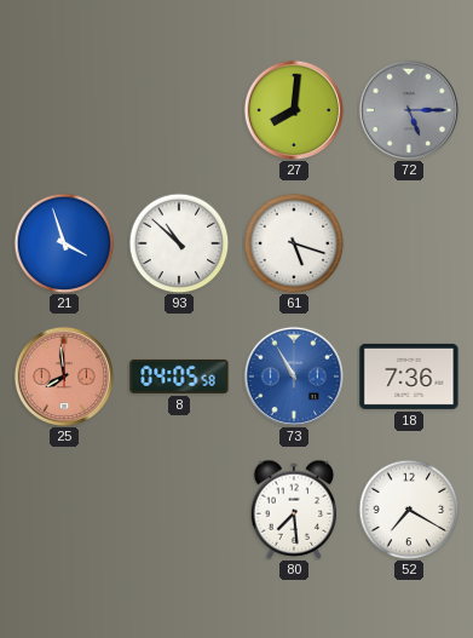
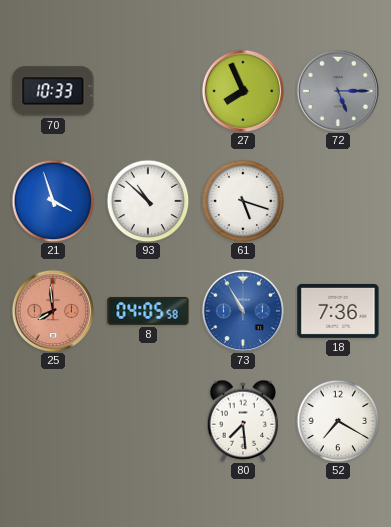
70: none -> 10:33 (53, 91)
27: 8:01 -> 7:56 (242, 90)
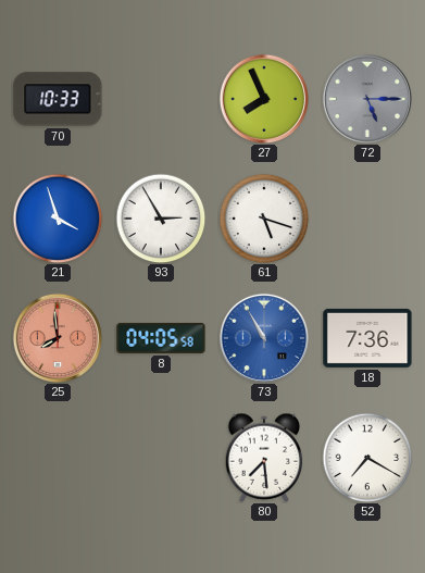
93: 10:52 -> 2:55 (161, 219)
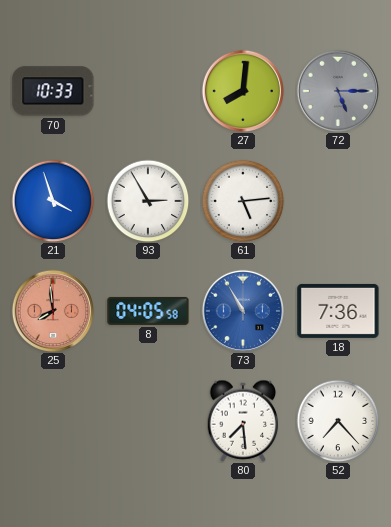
27: 7:56 -> 8:01 (242, 90)
61: 5:18 -> 5:14 (243, 201)
52: 7:20 -> 7:23 (338, 421)
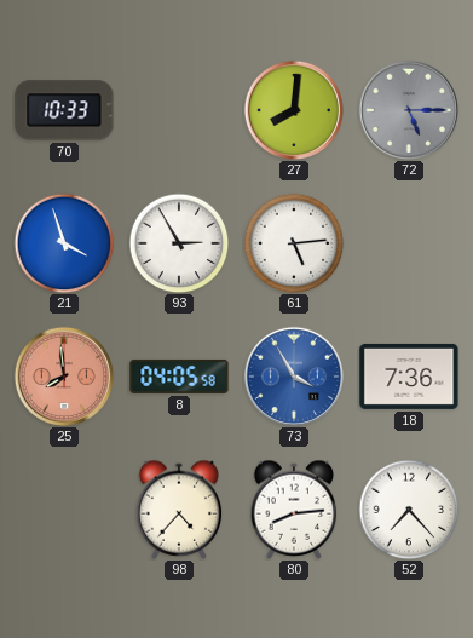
73: 10:55 -> 3:55 (293, 375)
98: none -> 4:37 (179, 510)
80: 7:29 -> 8:14 (294, 510)
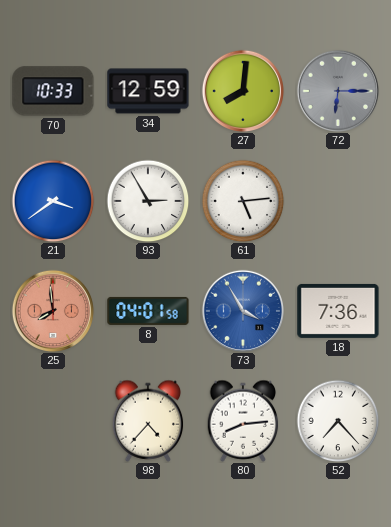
34: none -> 12:59 (148, 91)
72: 5:15 -> 6:15 (337, 90)
21: 3:57 -> 3:39 (53, 201)
8: 04:05 -> 04:01 (148, 311)
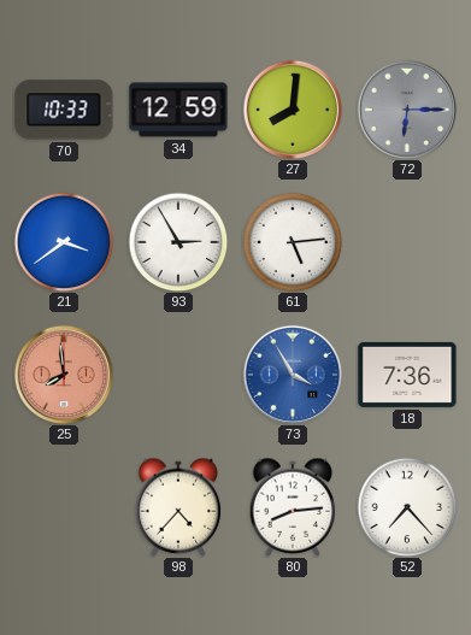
8: 04:01 -> none (148, 311)
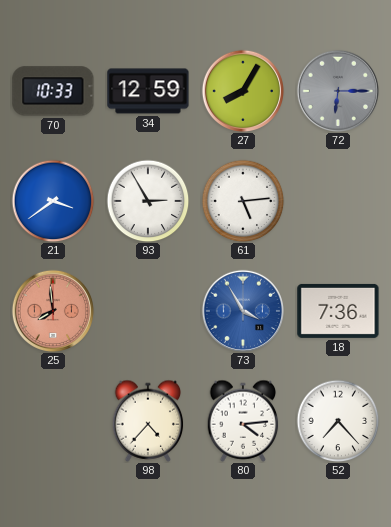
27: 8:01 -> 8:05 (242, 90)
80: 8:14 -> 4:14 (243, 421)
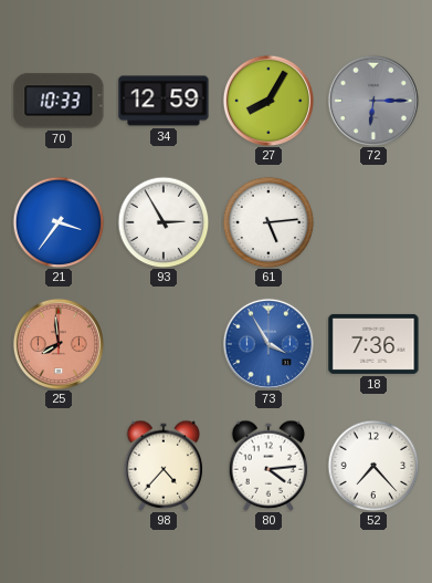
21: 3:39 -> 3:36 (59, 222)
